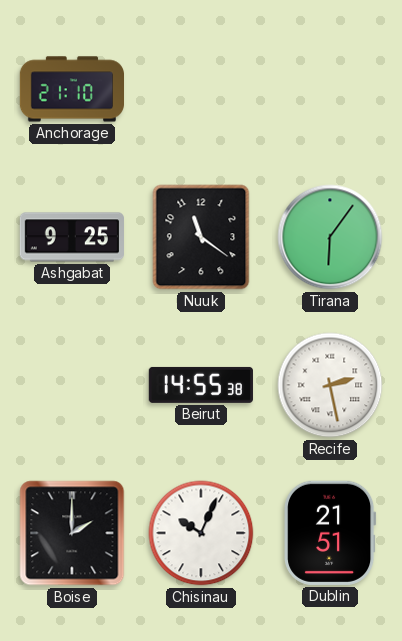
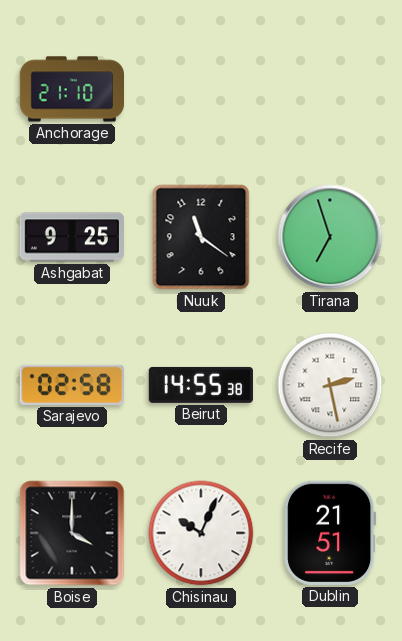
Tirana: 6:06 -> 6:57 (330, 237)
Sarajevo: none -> 02:58 (72, 385)
Boise: 2:00 -> 4:00 (72, 533)
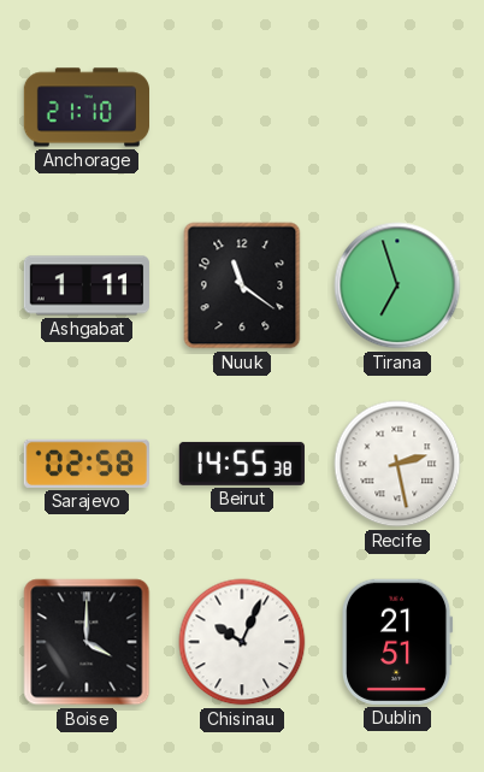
Ashgabat: 9:25 -> 1:11 (87, 285)
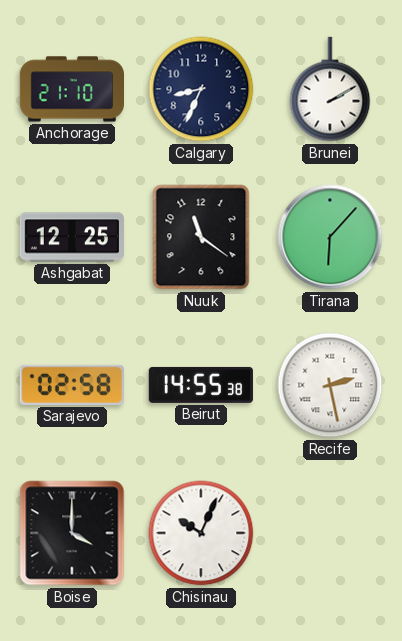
Calgary: none -> 8:34 (201, 89)
Brunei: none -> 2:10 (330, 89)
Ashgabat: 1:11 -> 12:25 (72, 237)
Tirana: 6:57 -> 6:07 (330, 237)
Dublin: 21:51 -> none (397, 642)
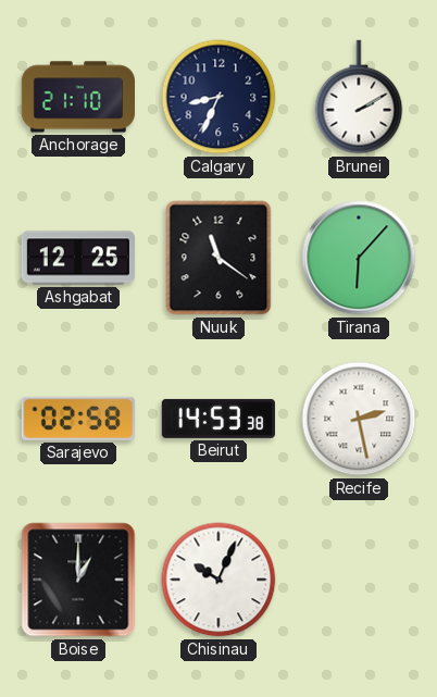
Beirut: 14:55 -> 14:53 (218, 419)
Boise: 4:00 -> 1:00 (78, 580)
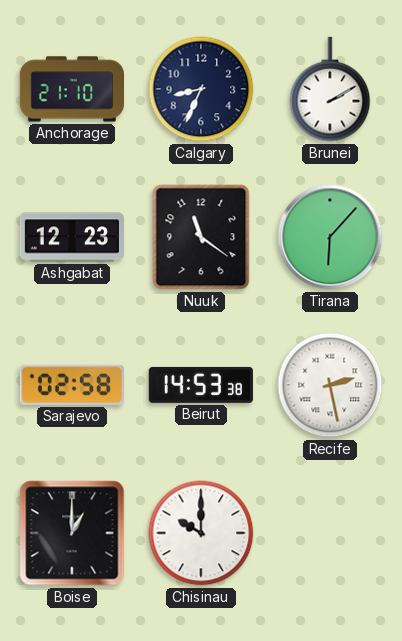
Ashgabat: 12:25 -> 12:23 (72, 237)
Chisinau: 10:04 -> 10:00 (201, 533)
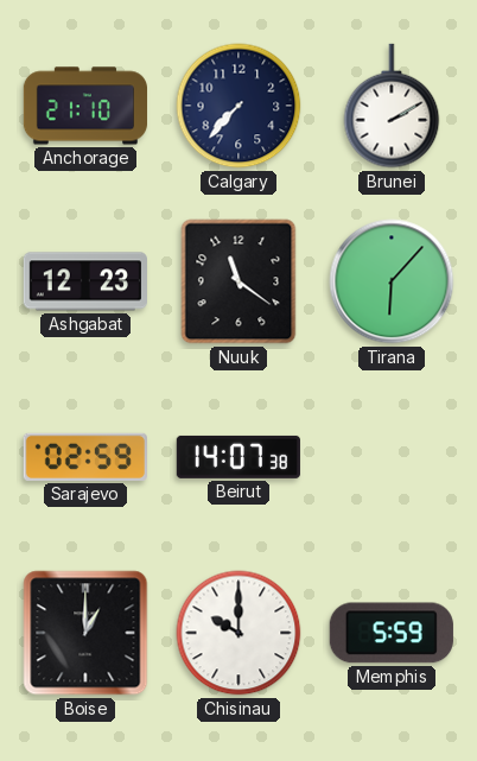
Calgary: 8:34 -> 7:37 (238, 106)
Sarajevo: 02:58 -> 02:59 (85, 457)
Beirut: 14:53 -> 14:07 (238, 457)
Recife: 2:28 -> none (330, 385)
Memphis: none -> 5:59 (392, 633)
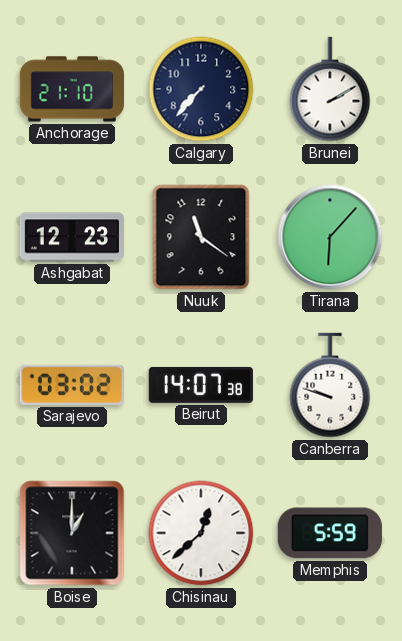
Sarajevo: 02:59 -> 03:02 (72, 385)
Canberra: none -> 9:48 (330, 385)
Chisinau: 10:00 -> 12:38 (201, 533)
